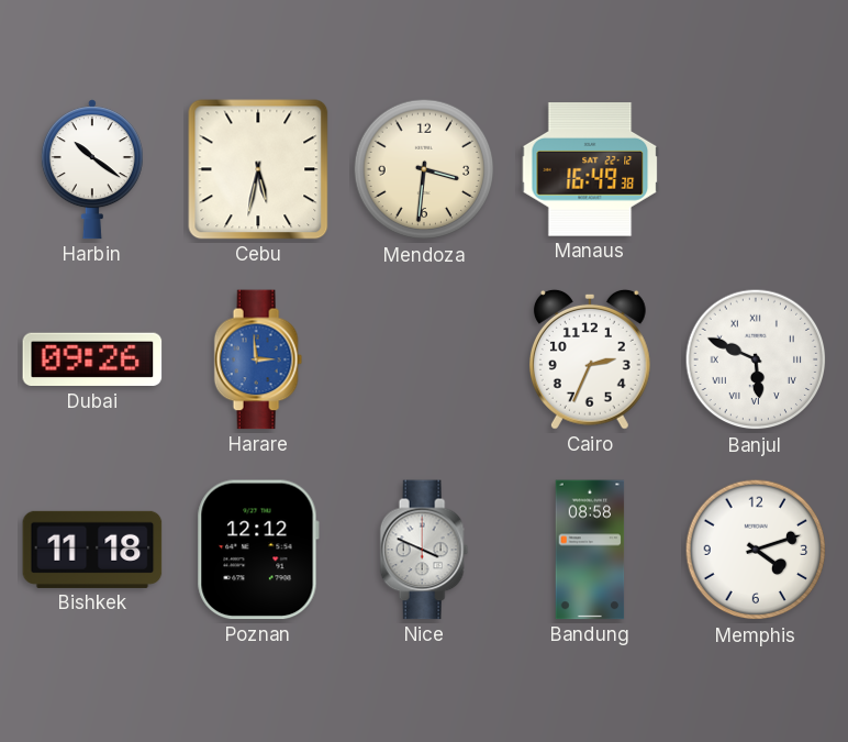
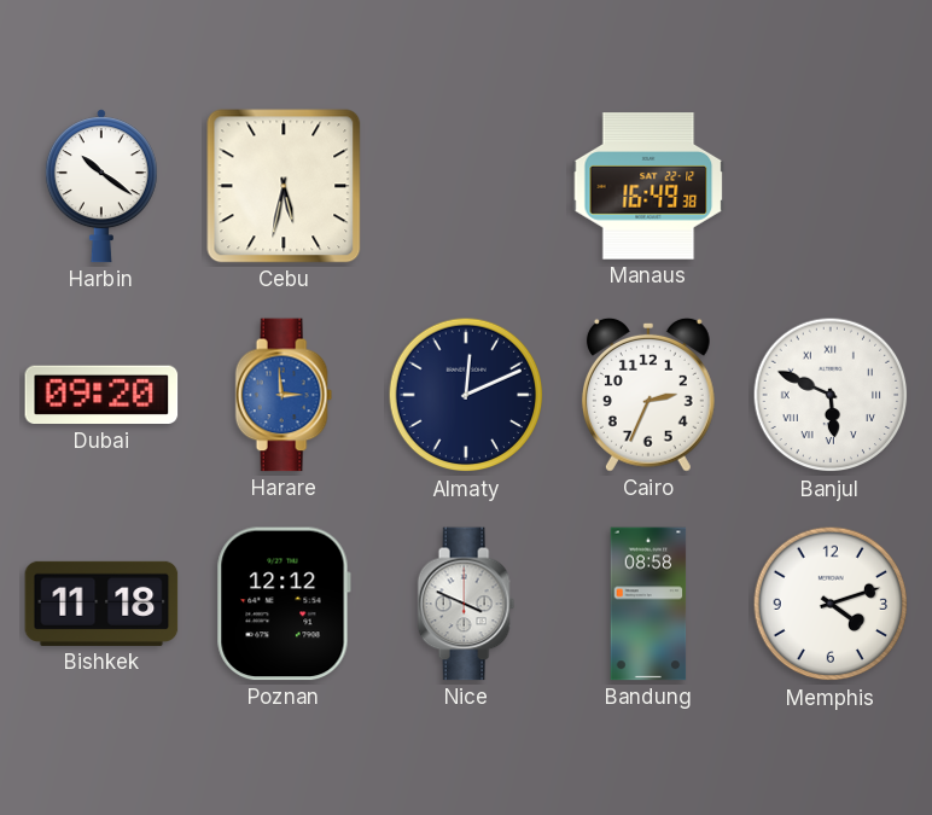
Mendoza: 3:31 -> none (424, 169)
Dubai: 09:26 -> 09:20 (101, 395)
Almaty: none -> 12:11 (466, 395)
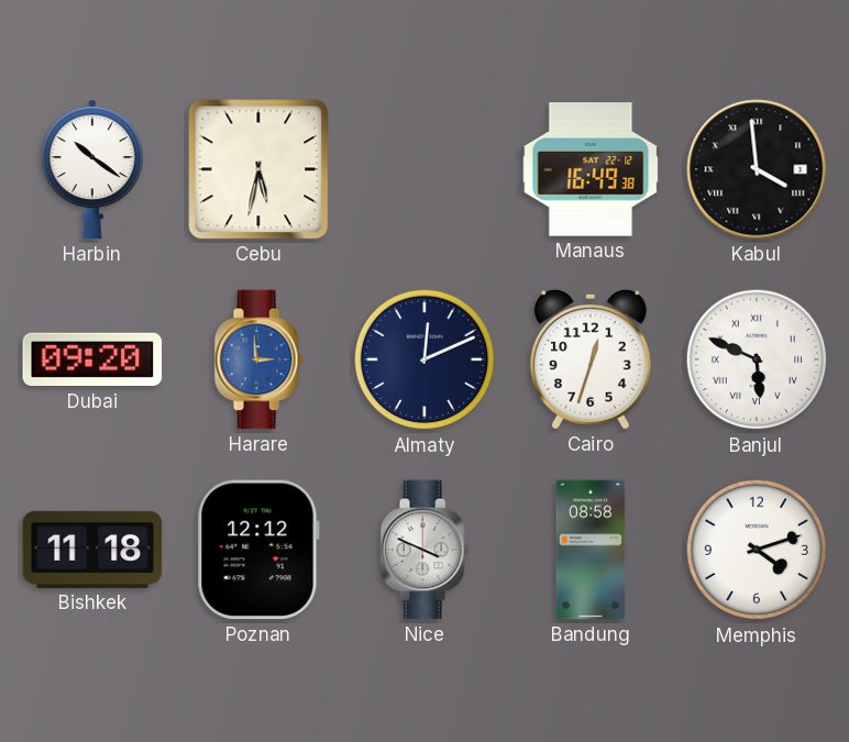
Kabul: none -> 3:59 (757, 169)
Cairo: 2:34 -> 12:33 (591, 359)
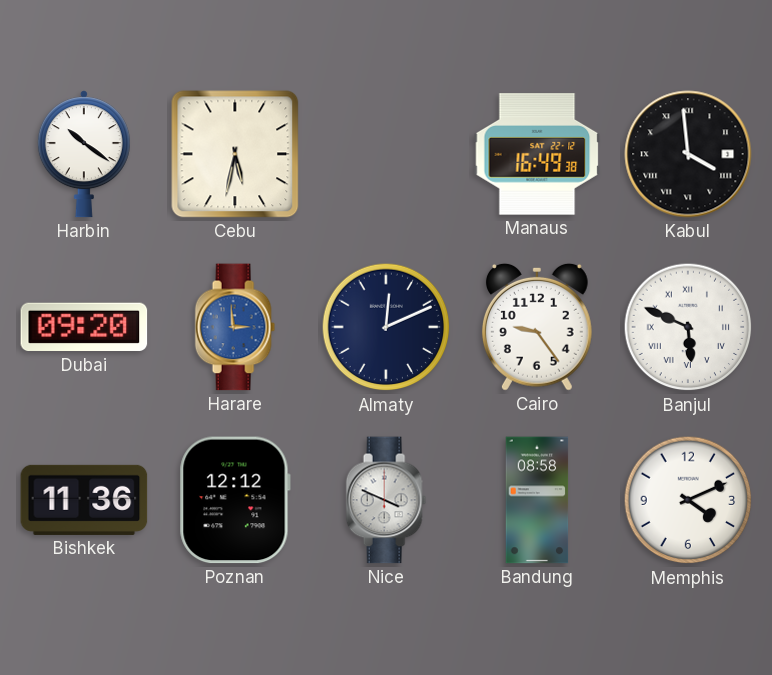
Cairo: 12:33 -> 9:24 (537, 327)
Bishkek: 11:18 -> 11:36 (84, 500)
Memphis: 4:12 -> 4:11 (688, 500)
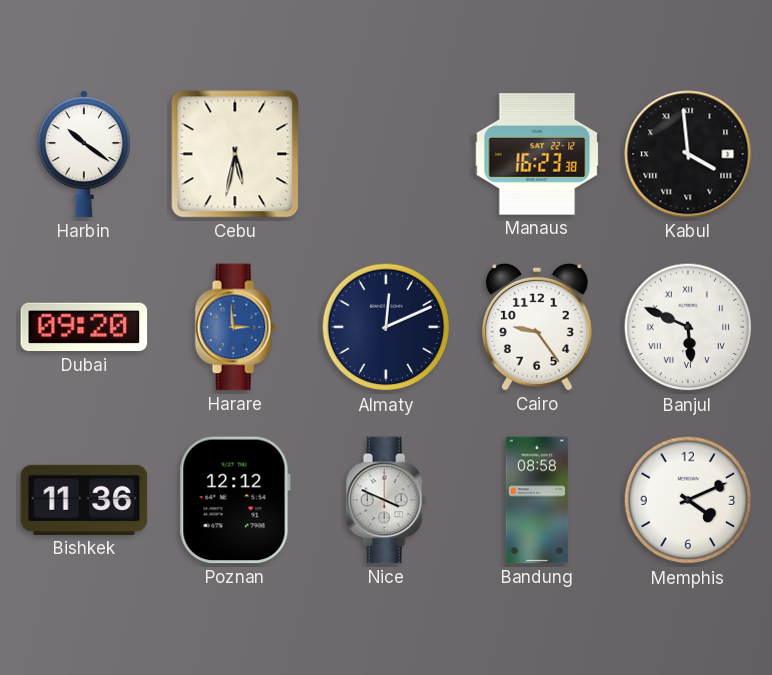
Manaus: 16:49 -> 16:23 (537, 154)
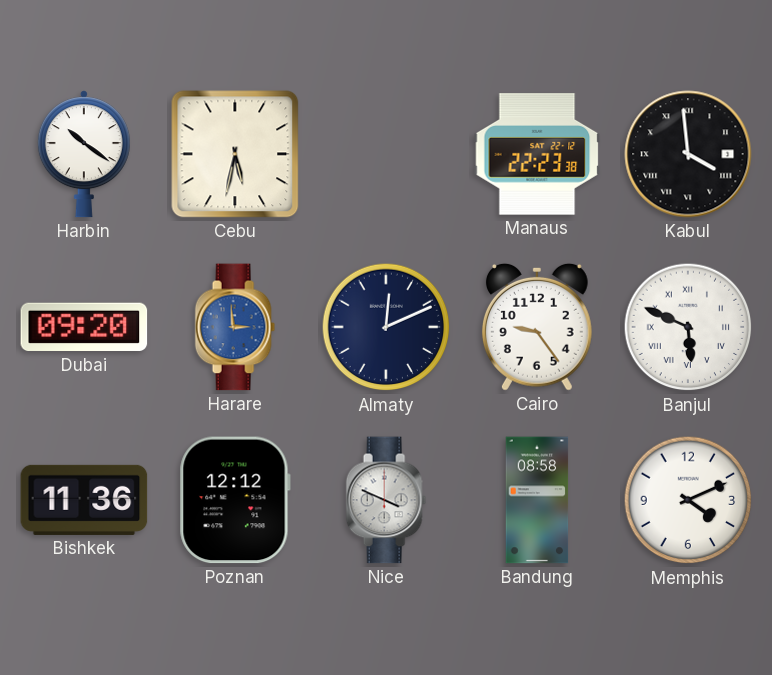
Manaus: 16:23 -> 22:23 (537, 154)
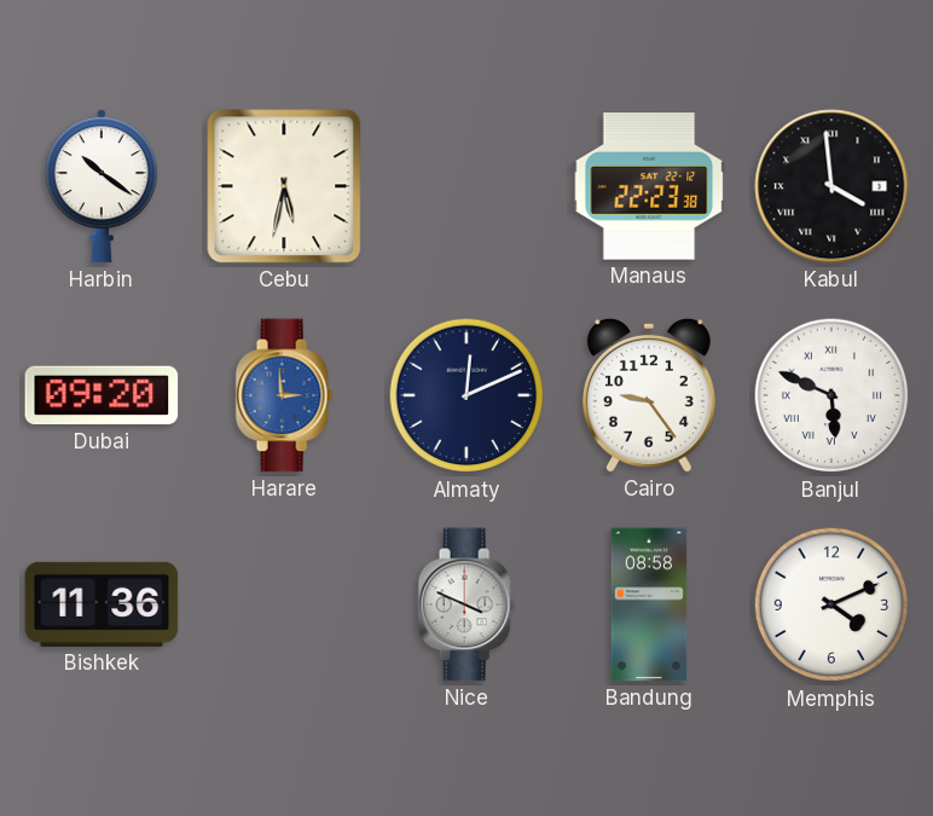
Poznan: 12:12 -> none (235, 500)
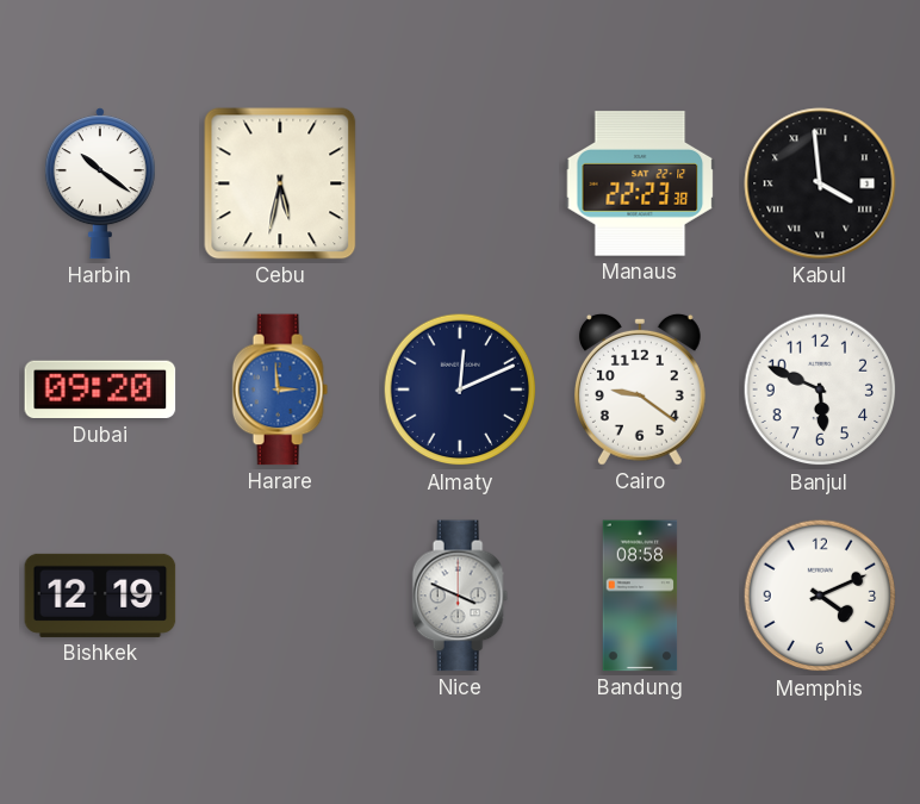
Cairo: 9:24 -> 9:21 (640, 389)
Banjul numerals: Roman -> Arabic (820, 389)
Bishkek: 11:36 -> 12:19 (100, 596)
